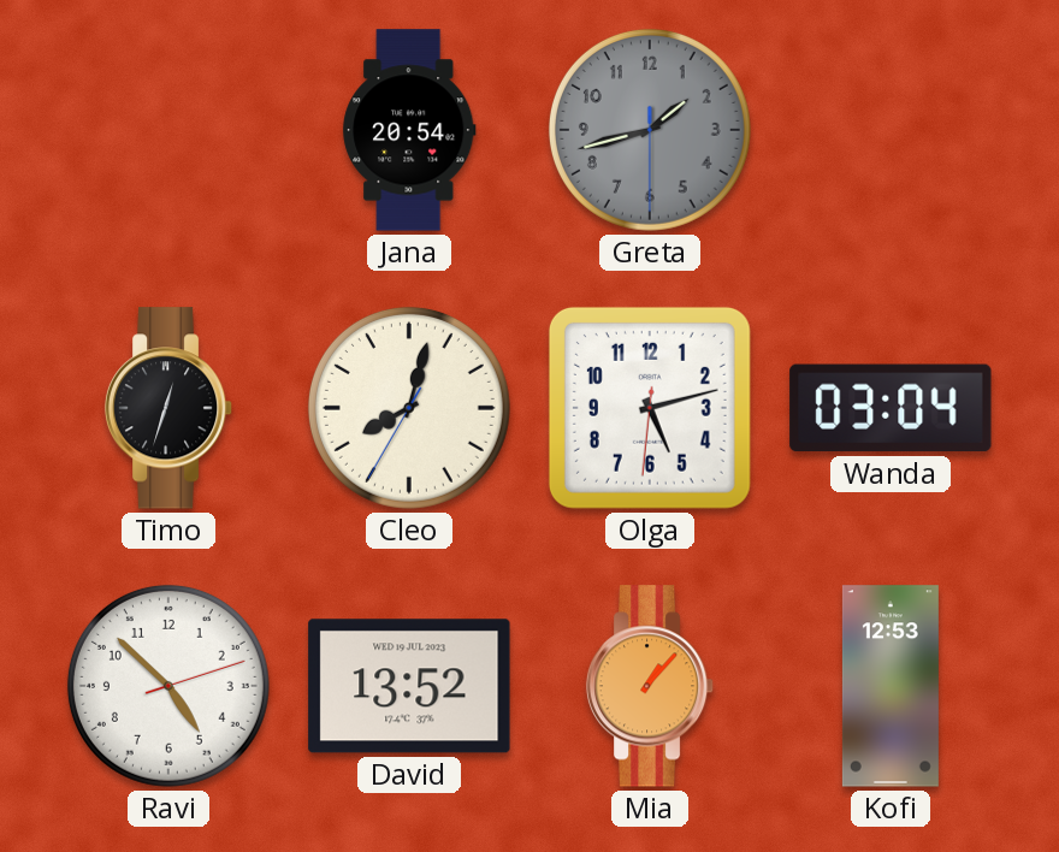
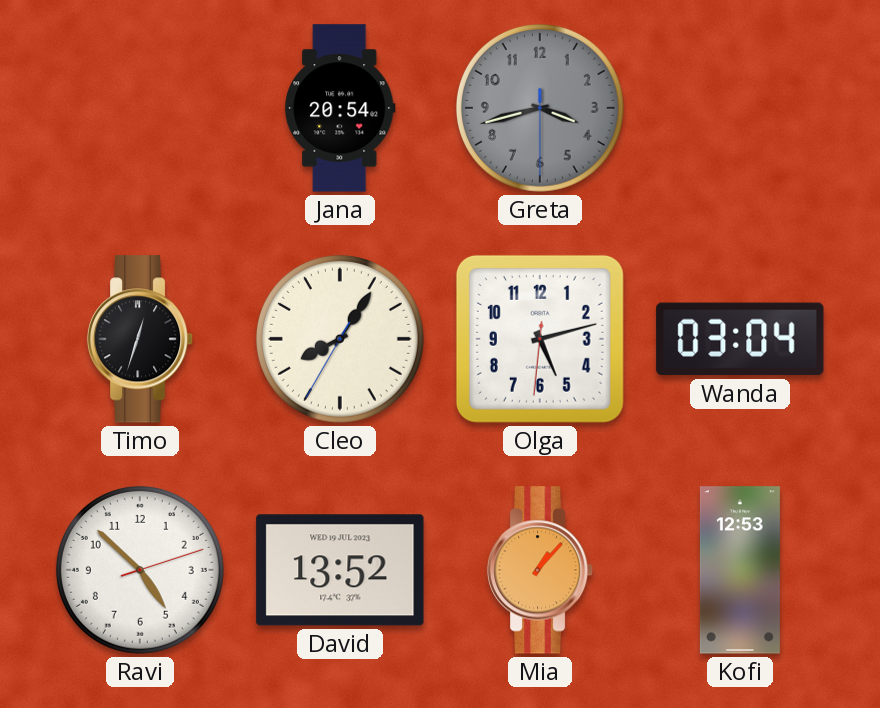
Greta: 1:42 -> 3:42 (540, 108)
Cleo: 8:02 -> 8:05 (340, 339)
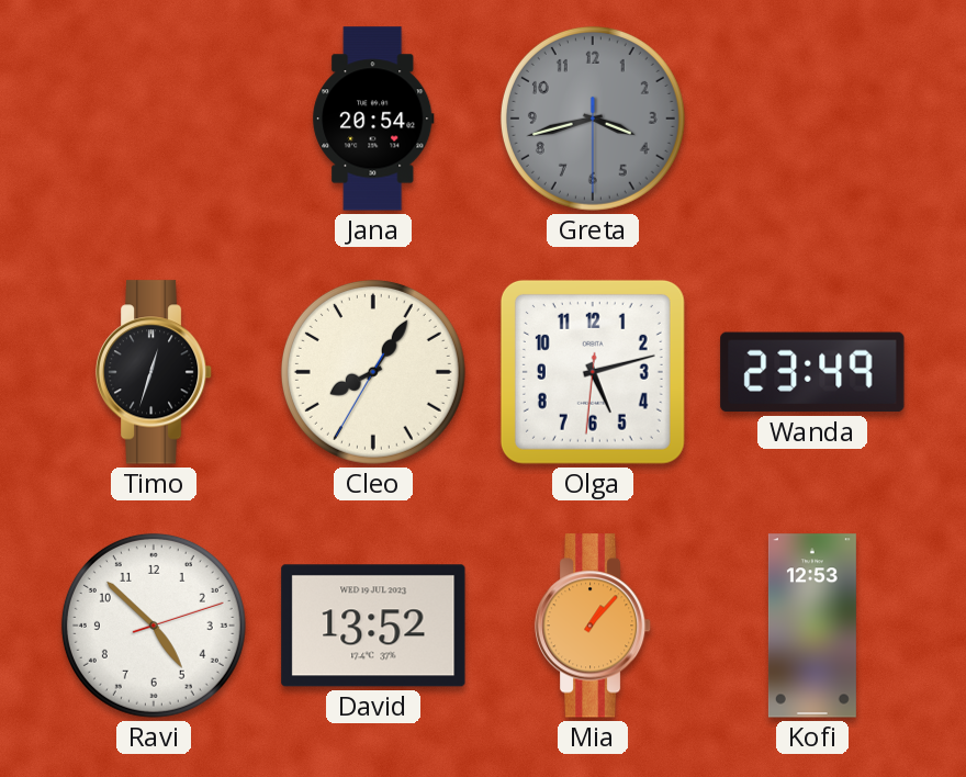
Wanda: 03:04 -> 23:49 (812, 372)
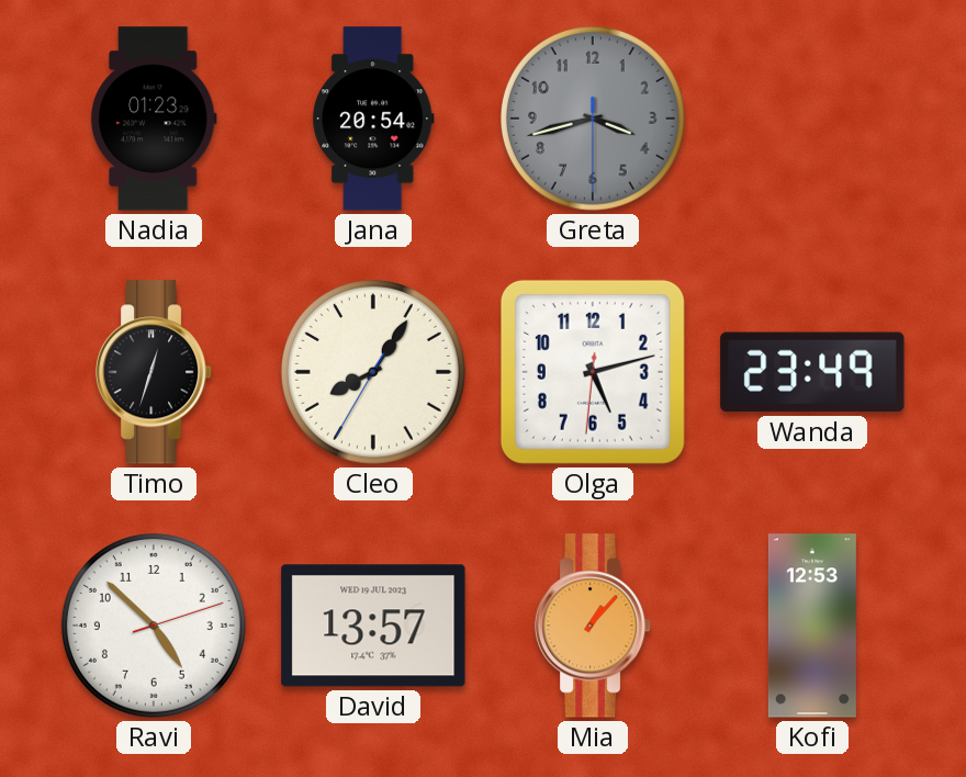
Nadia: none -> 01:23 (154, 119)
David: 13:52 -> 13:57 (373, 626)
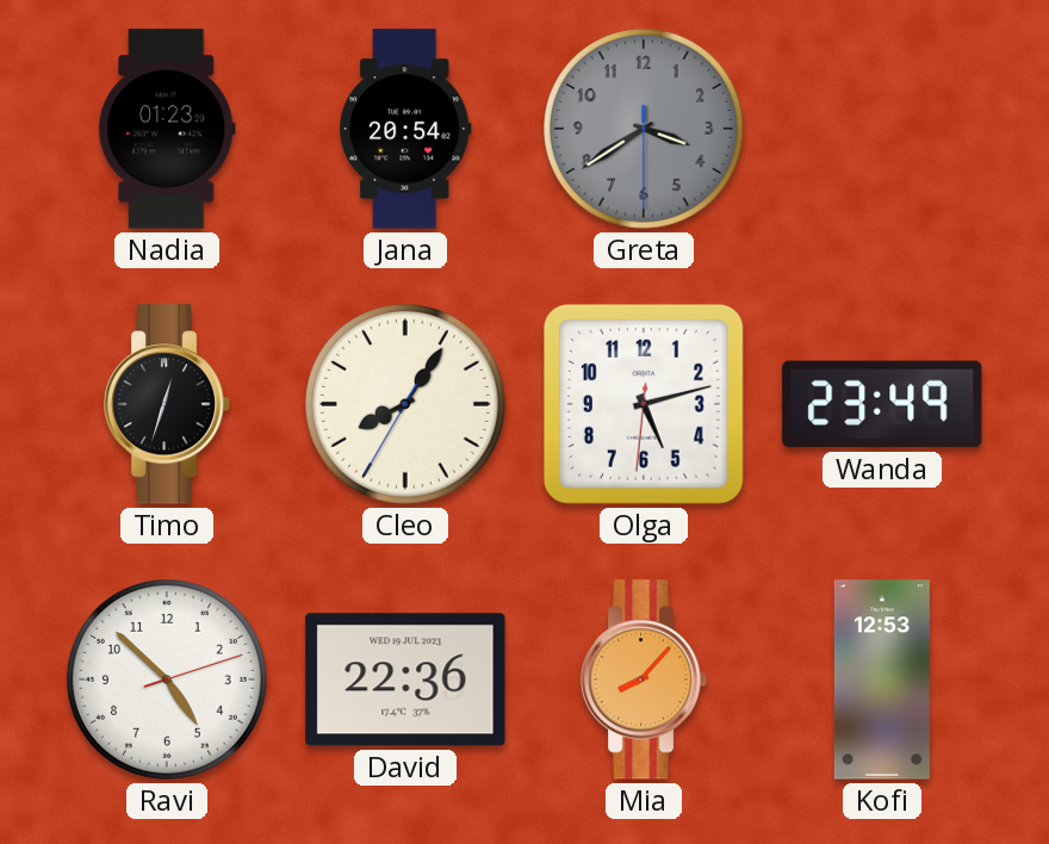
Greta: 3:42 -> 3:39 (644, 129)
David: 13:57 -> 22:36 (405, 679)
Mia: 1:07 -> 8:07 (644, 679)
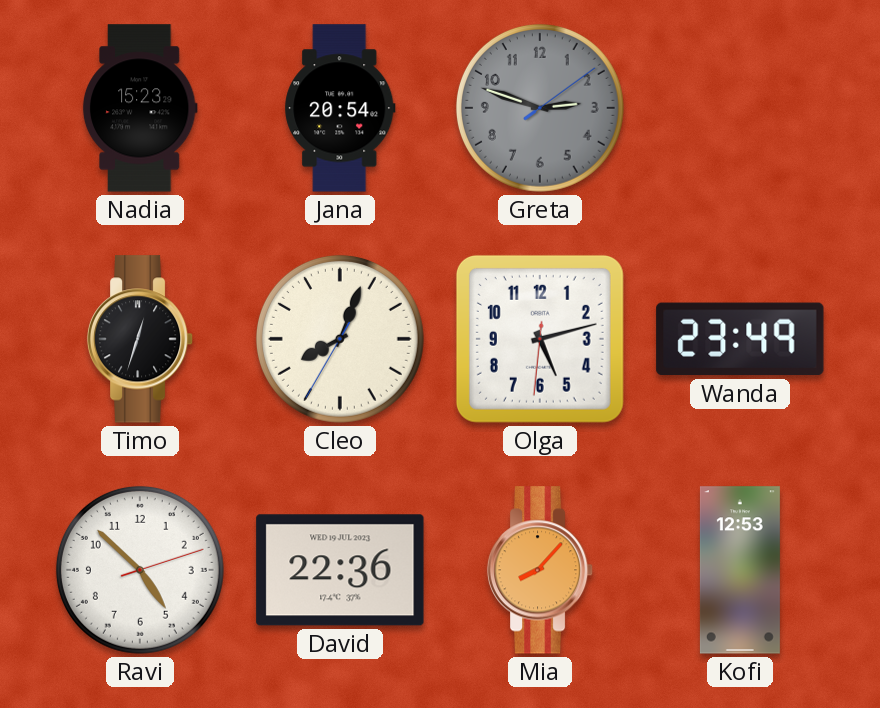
Nadia: 01:23 -> 15:23 (140, 108)
Greta: 3:39 -> 2:48 (540, 108)
Cleo: 8:05 -> 8:03 (340, 339)
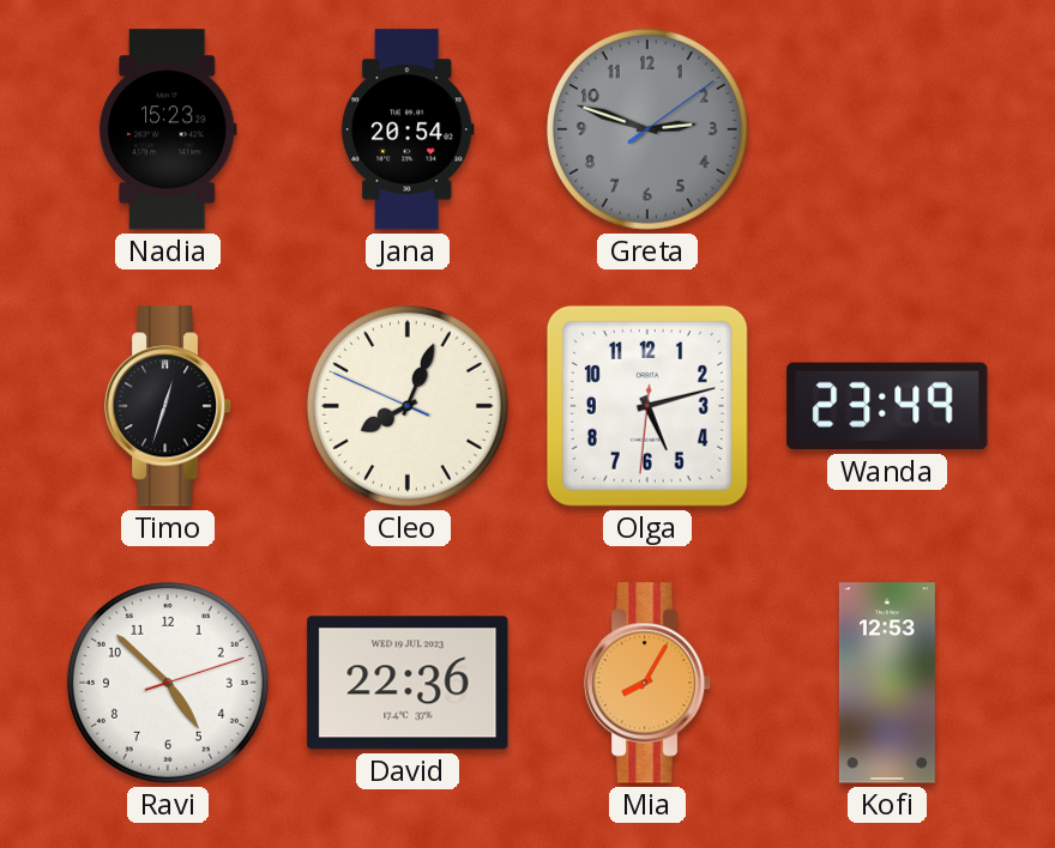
Cleo: 8:03:35 -> 8:03:49 (408, 406)
Mia: 8:07 -> 8:05 (647, 683)
